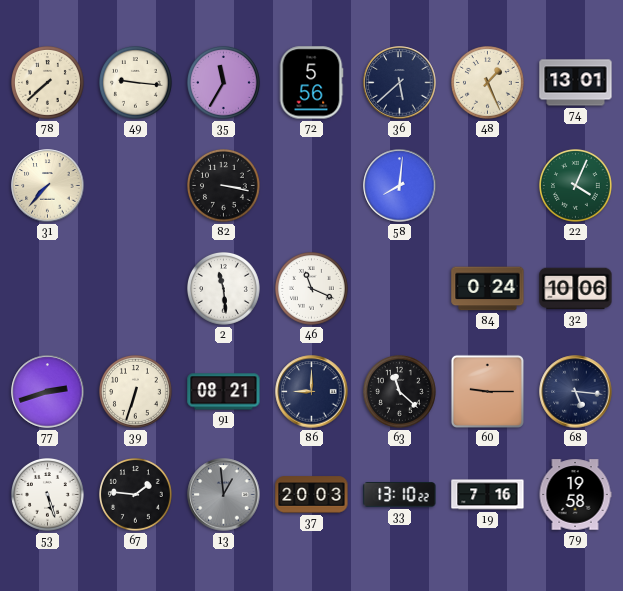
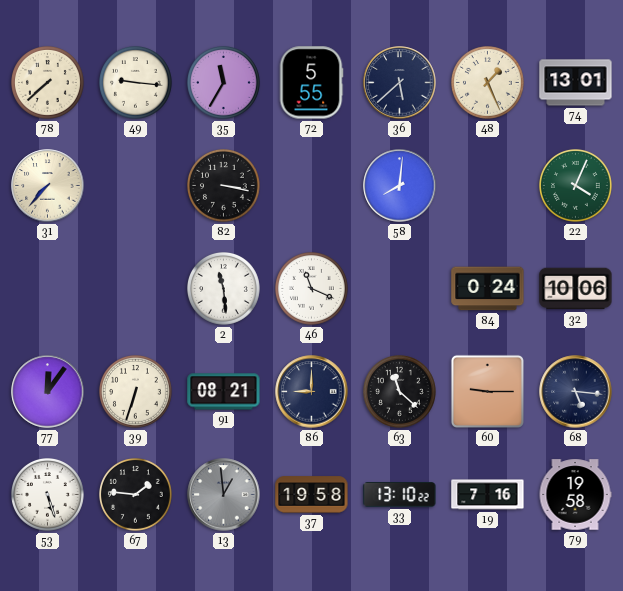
72: 5:56 -> 5:55 (311, 83)
77: 2:42 -> 12:06 (48, 392)
37: 20:03 -> 19:58 (312, 495)
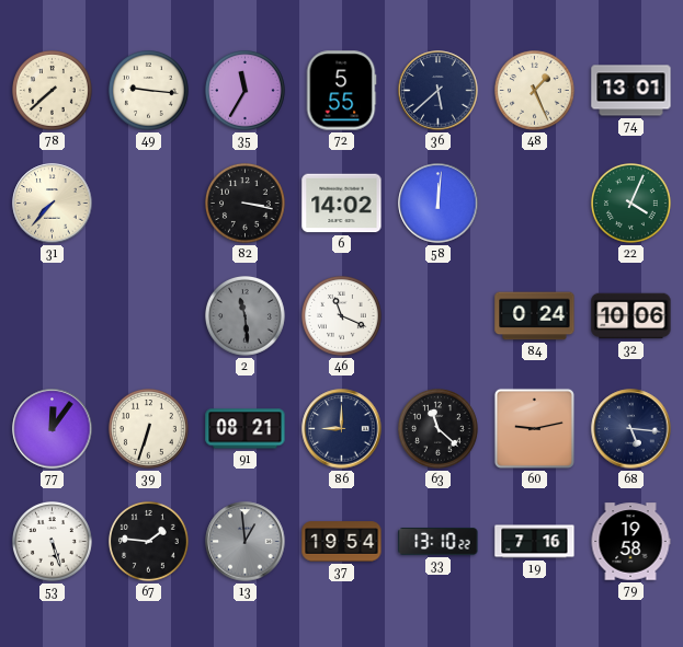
6: none -> 14:02 (342, 204)
58: 8:01 -> 12:01 (439, 204)
2 dial: white -> grey (246, 316)
60: 9:15 -> 9:13 (534, 428)
37: 19:58 -> 19:54 (342, 542)
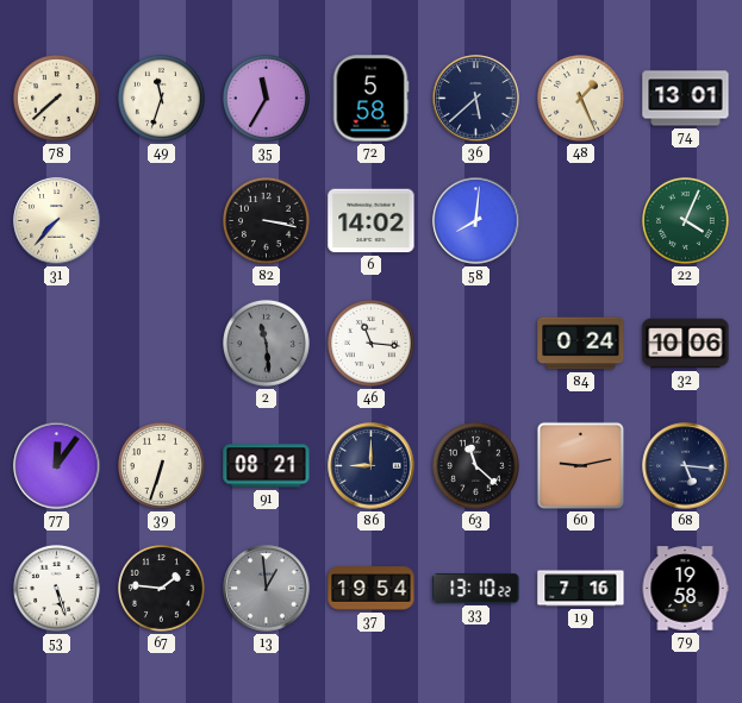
49: 9:16 -> 11:33 (162, 99)
72: 5:55 -> 5:58 (370, 99)
58: 12:01 -> 8:01 (476, 221)
46: 11:19 -> 11:16 (372, 344)
